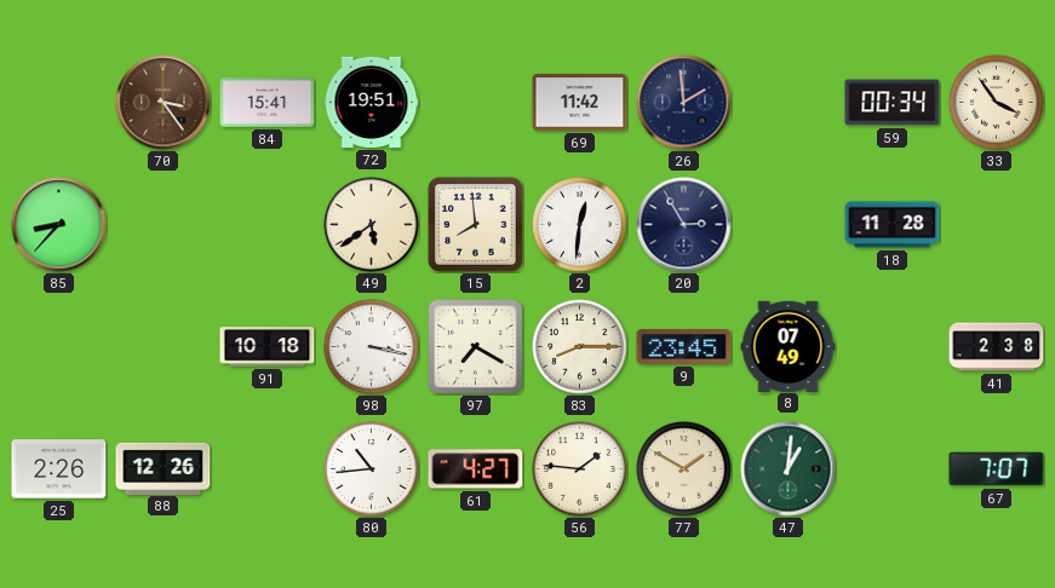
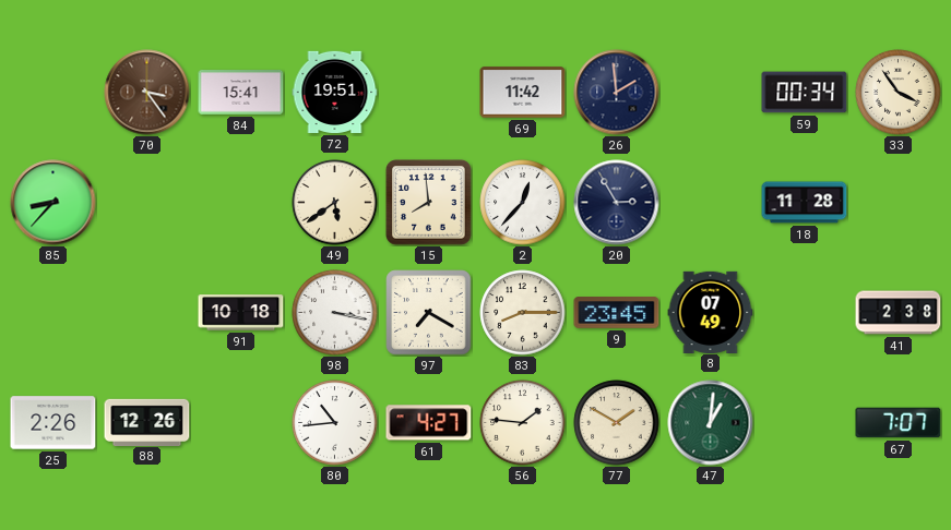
2: 12:31 -> 12:37 (523, 203)
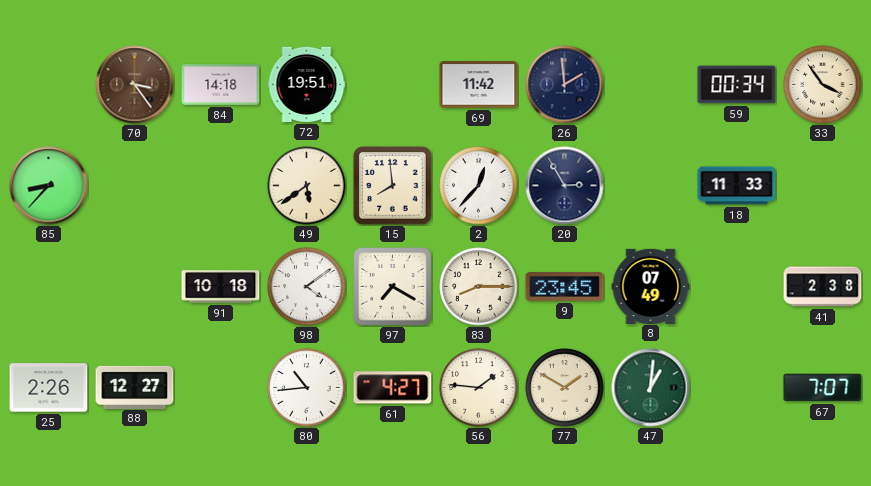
84: 15:41 -> 14:18 (221, 85)
18: 11:28 -> 11:33 (737, 186)
98: 3:17 -> 4:09 (307, 287)
88: 12:26 -> 12:27 (135, 387)
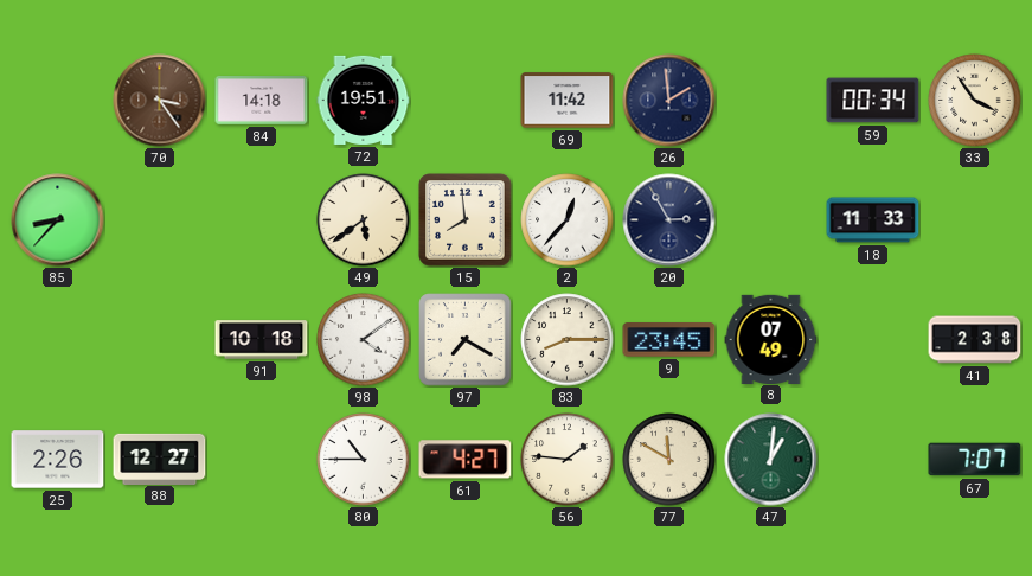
80: 10:44 -> 10:45 (364, 460)
77: 1:50 -> 11:50 (669, 460)
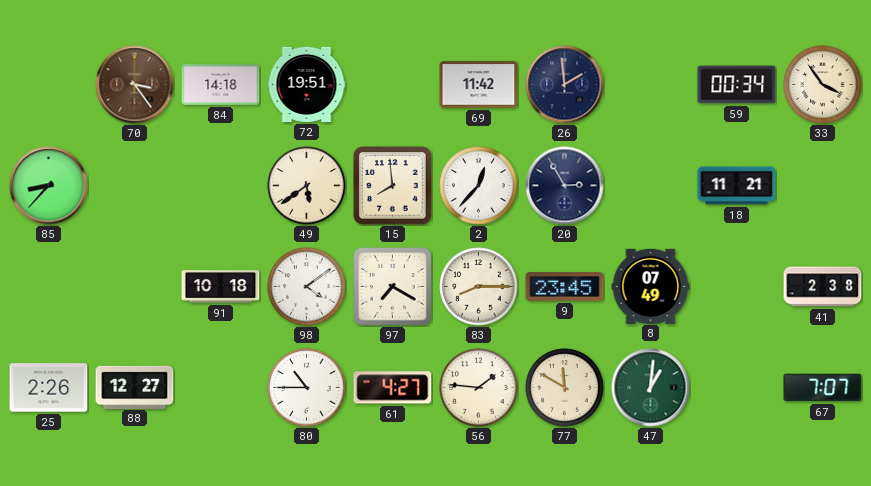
18: 11:33 -> 11:21 (737, 186)
